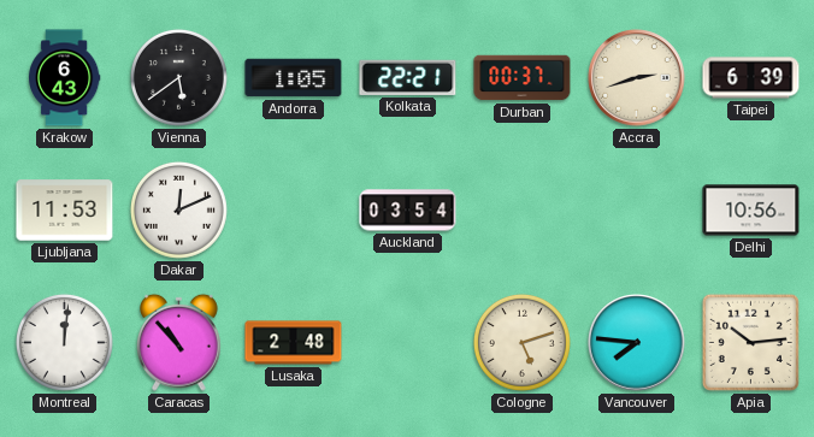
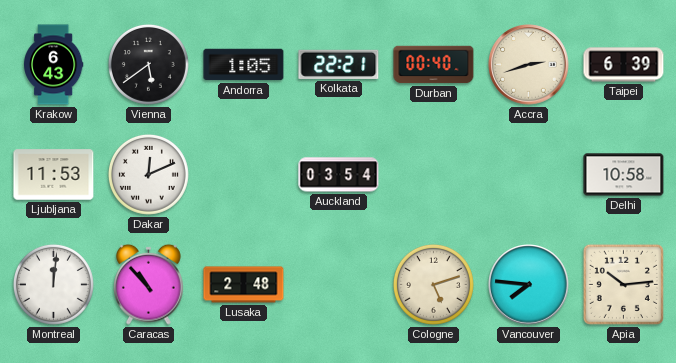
Durban: 00:37 -> 00:40 (434, 65)
Delhi: 10:56 -> 10:58 (624, 175)
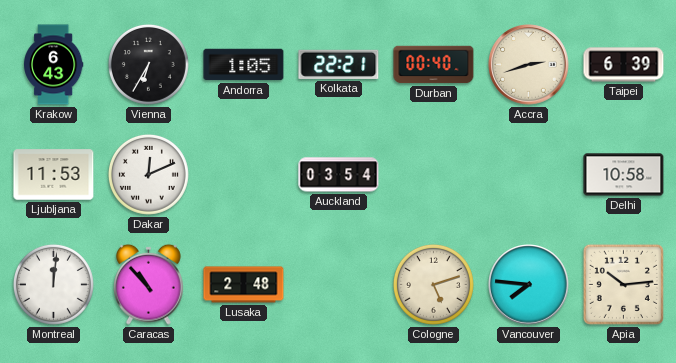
Vienna: 5:39 -> 6:35 (148, 64)
